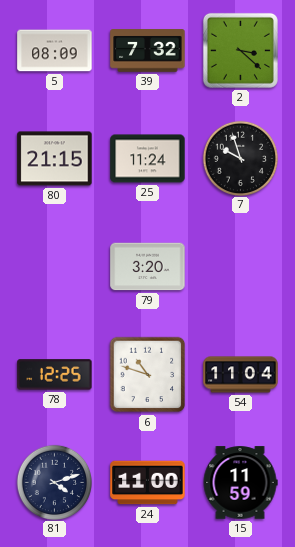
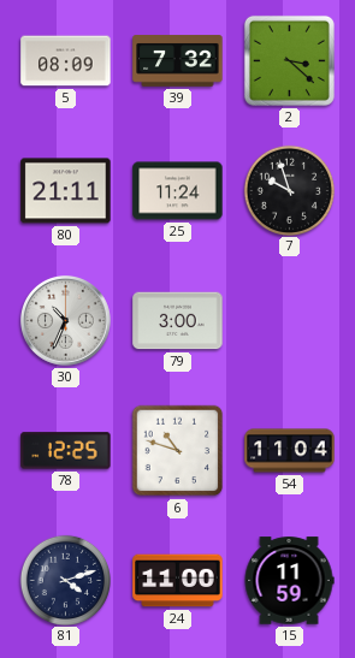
80: 21:15 -> 21:11 (66, 191)
30: none -> 10:34 (66, 321)
79: 3:20 -> 3:00 (178, 321)
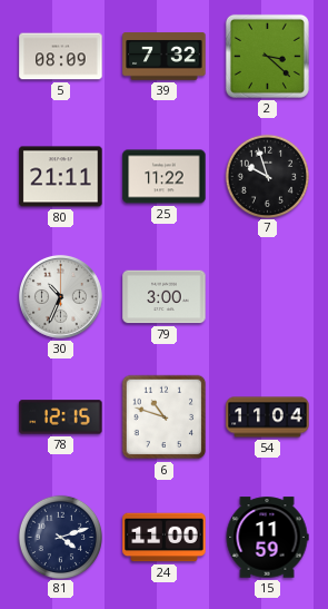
25: 11:24 -> 11:22 (165, 177)
78: 12:25 -> 12:15 (61, 418)
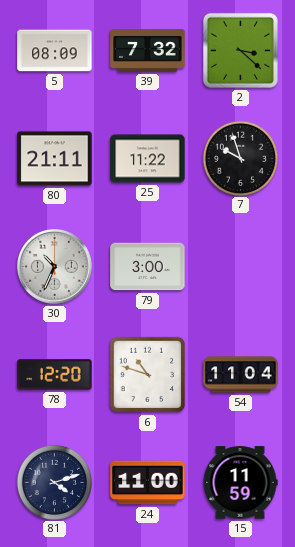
78: 12:15 -> 12:20 (55, 375)
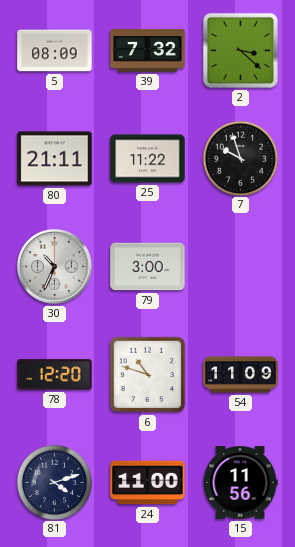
54: 11:04 -> 11:09 (241, 375)
15: 11:59 -> 11:56 (240, 483)
